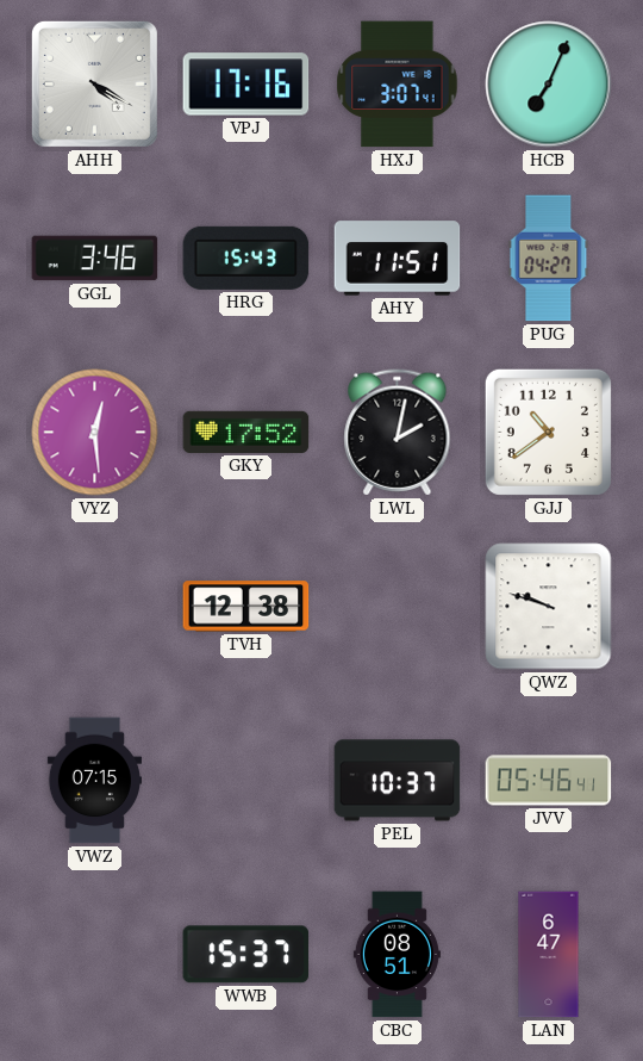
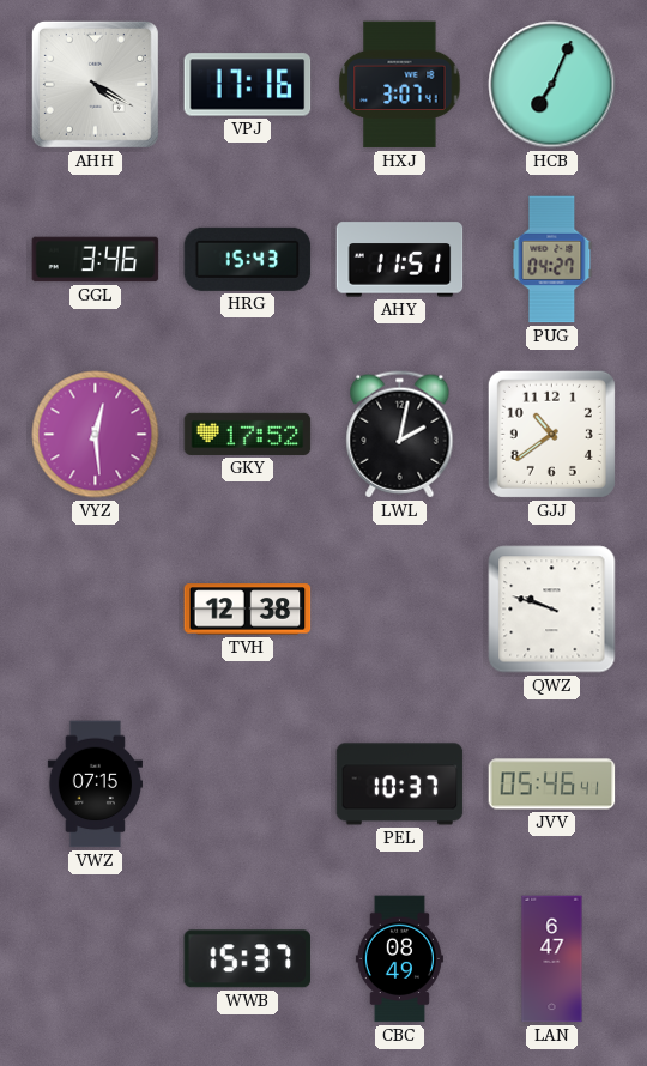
CBC: 08:51 -> 08:49 (399, 959)
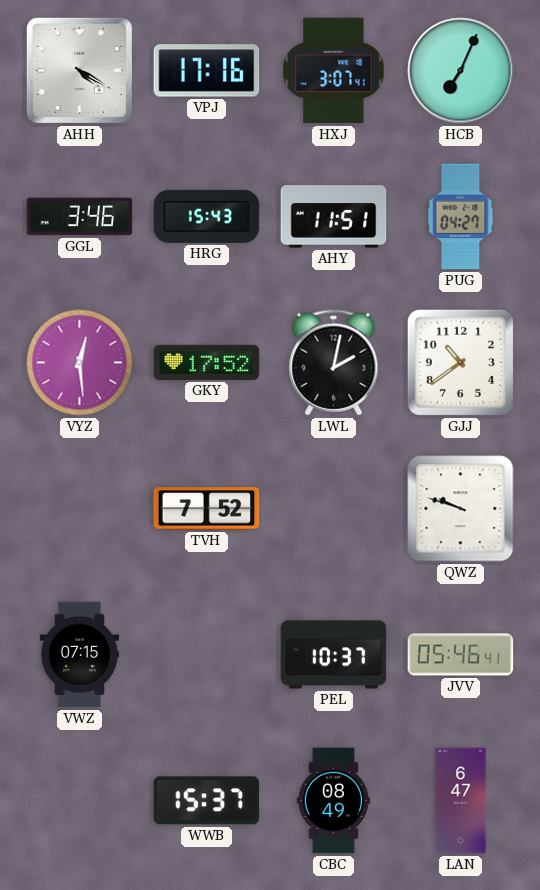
TVH: 12:38 -> 7:52 (207, 509)
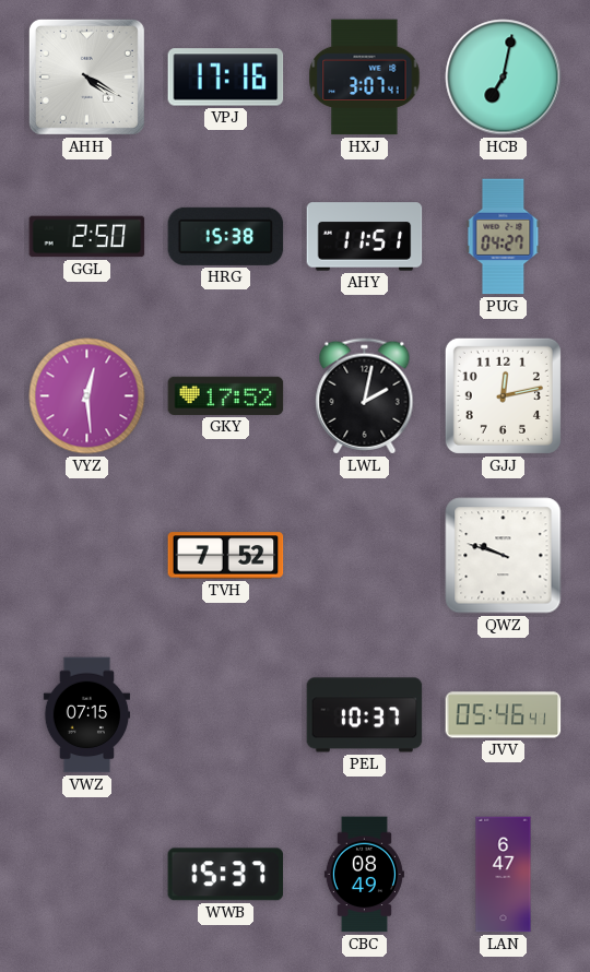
HCB: 7:04 -> 7:02 (504, 78)
GGL: 3:46 -> 2:50 (87, 237)
HRG: 15:43 -> 15:38 (226, 236)
GJJ: 10:39 -> 12:13 (503, 395)
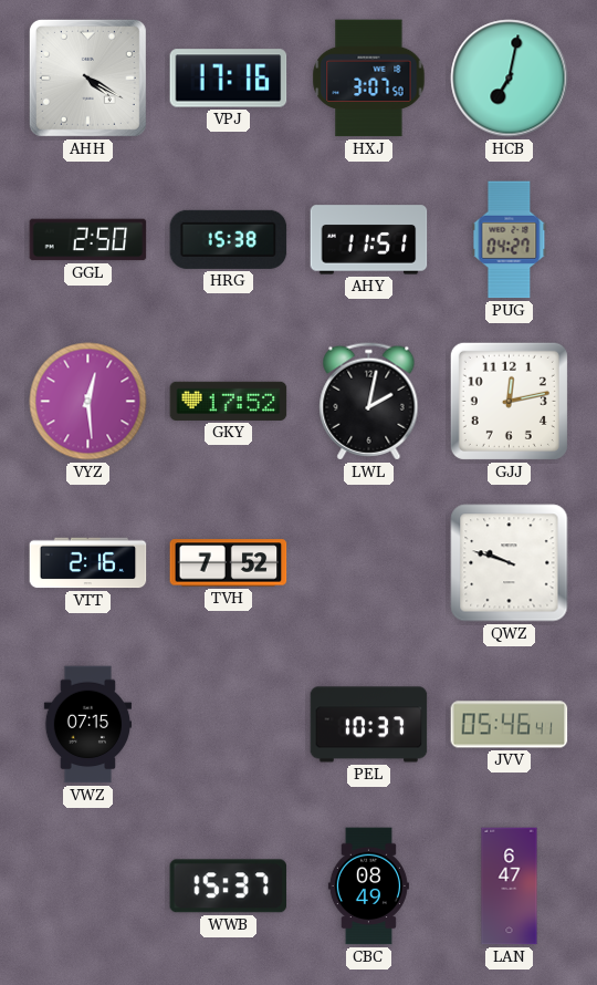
HXJ: 3:07:41 -> 3:07:50 (369, 79)
VTT: none -> 2:16 (88, 563)
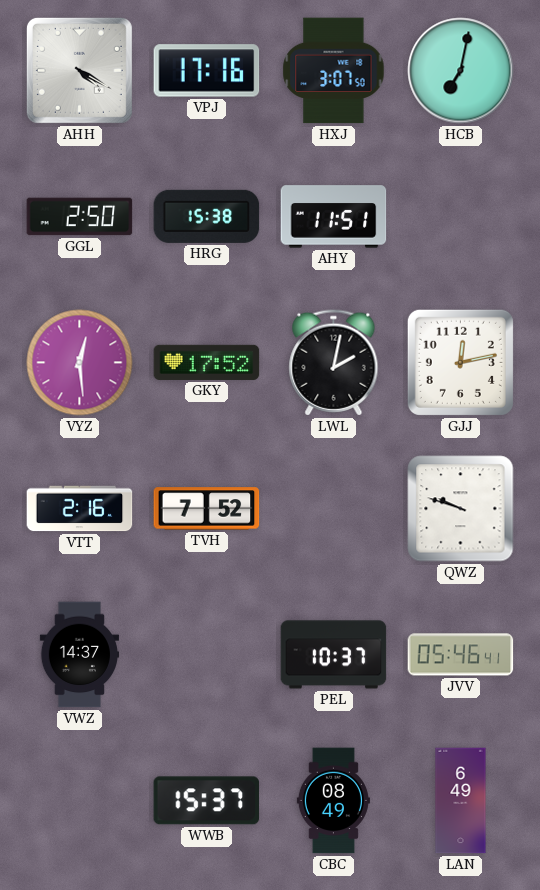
PUG: 04:27 -> none (510, 240)
VWZ: 07:15 -> 14:37 (79, 655)
LAN: 6:47 -> 6:49 (461, 801)
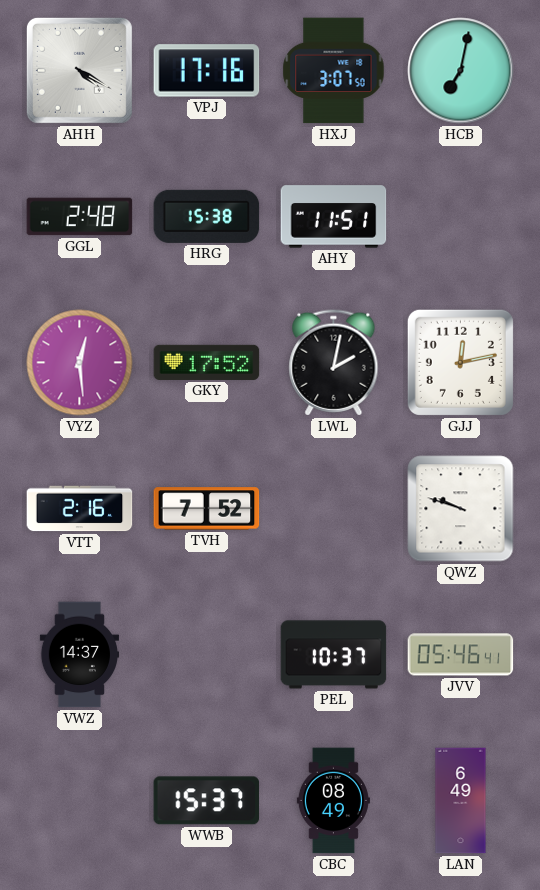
GGL: 2:50 -> 2:48 (80, 217)
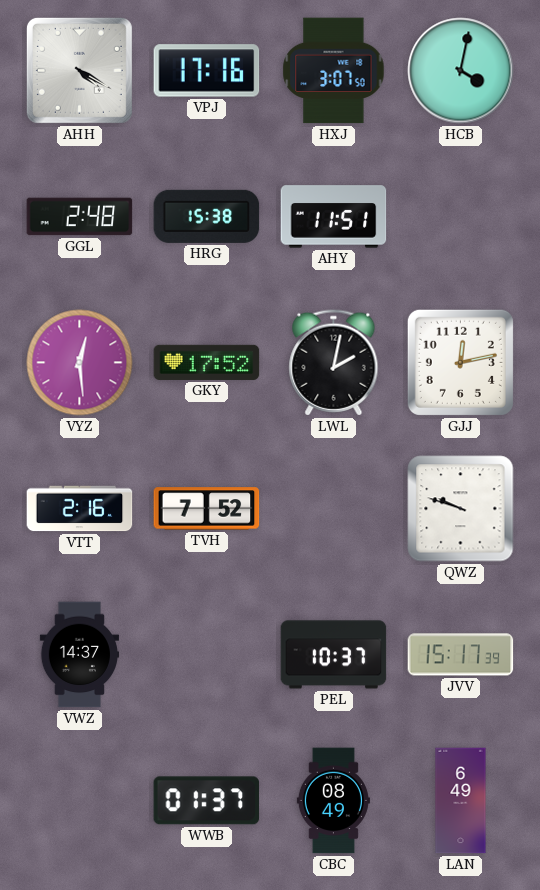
HCB: 7:02 -> 4:02 (461, 71)
JVV: 05:46 -> 15:17 (461, 655)
WWB: 15:37 -> 01:37 (207, 801)
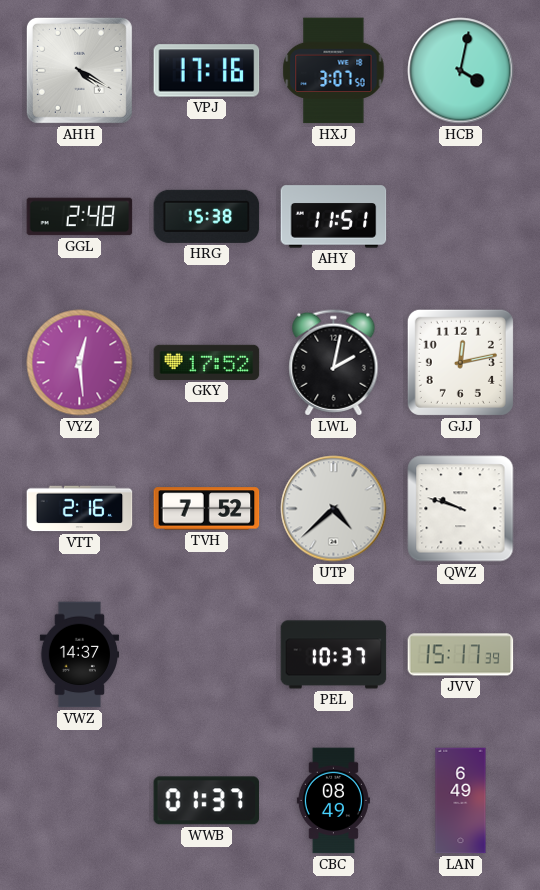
UTP: none -> 4:38 (334, 509)
